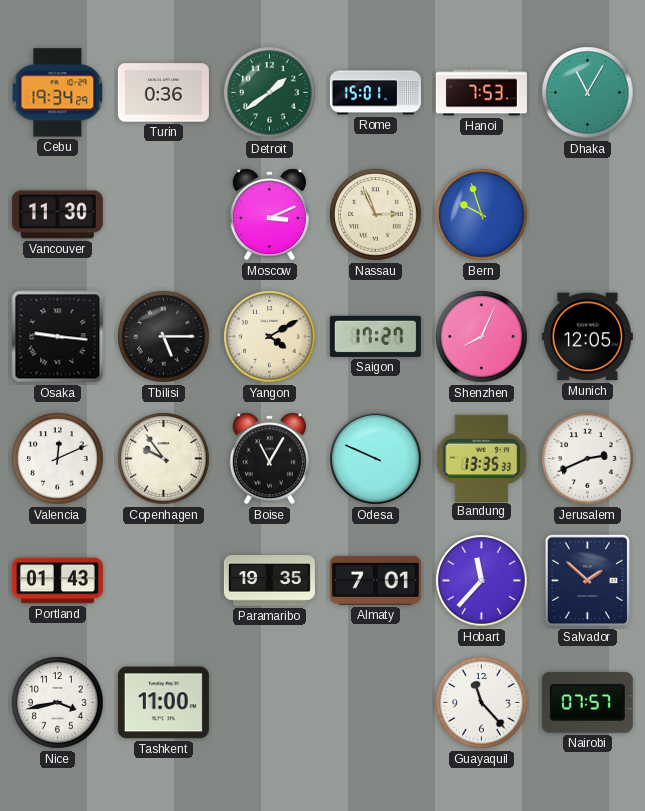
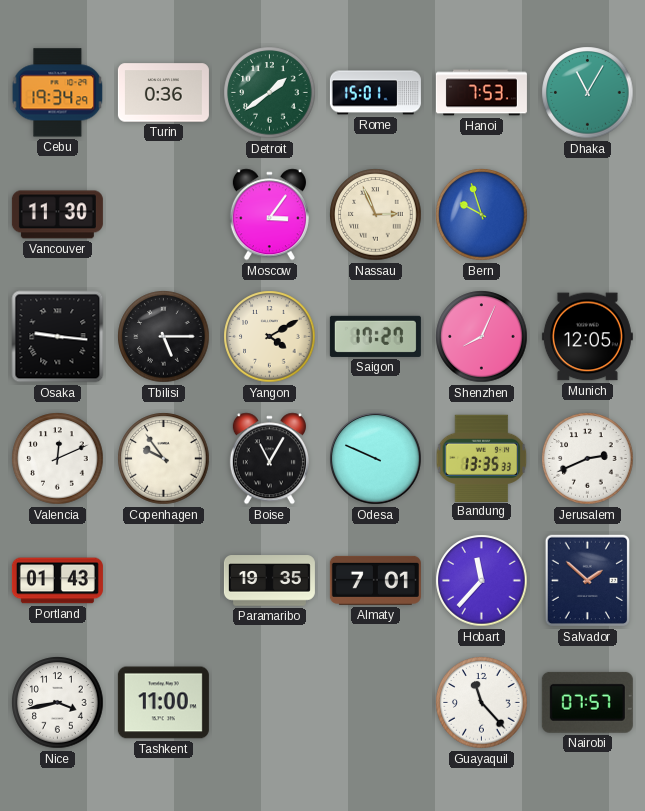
Moscow: 3:11 -> 3:06 (269, 215)
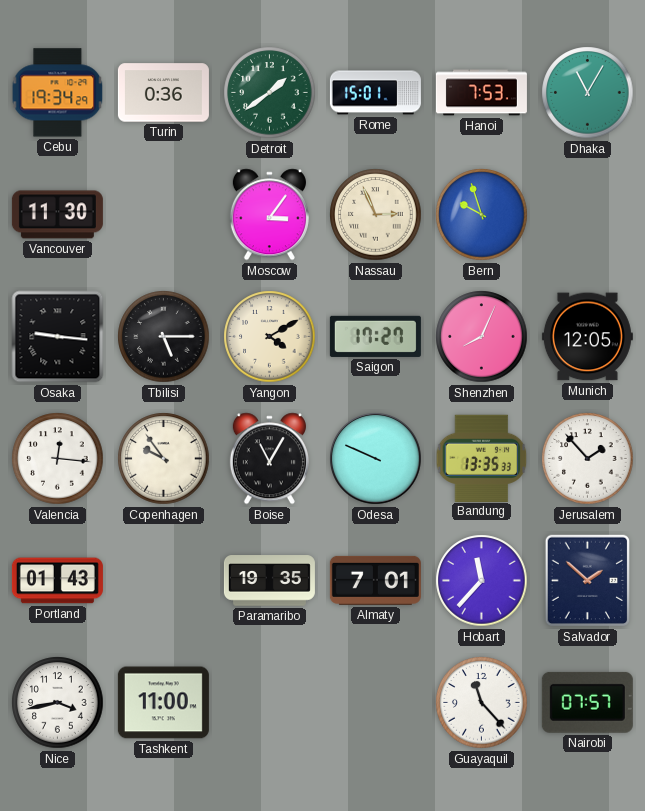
Valencia: 12:11 -> 12:16 (58, 459)
Jerusalem: 2:41 -> 1:53 (588, 459)
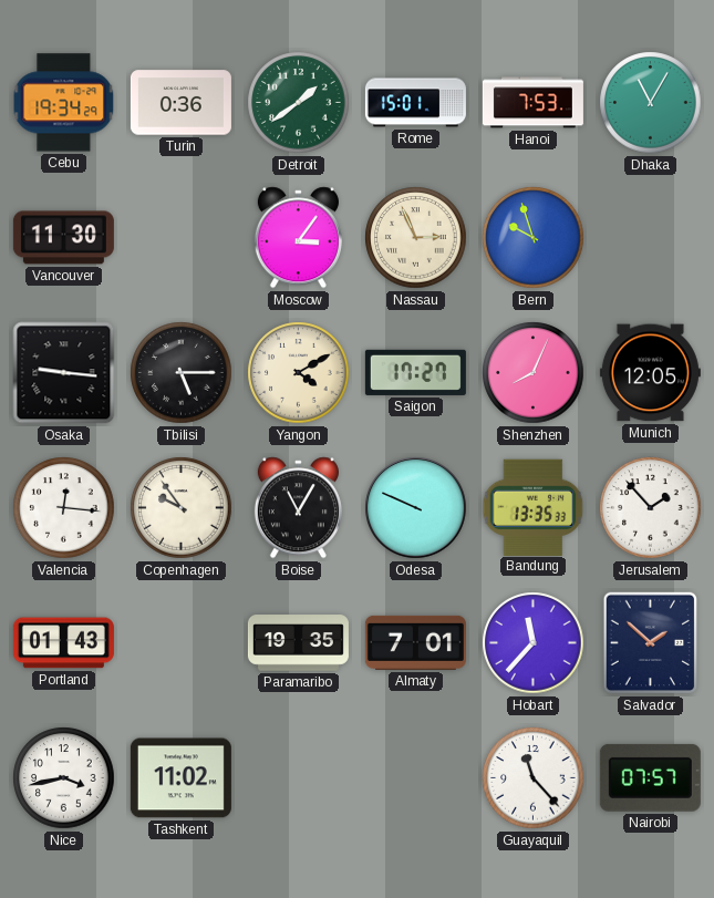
Tashkent: 11:00 -> 11:02 (180, 778)
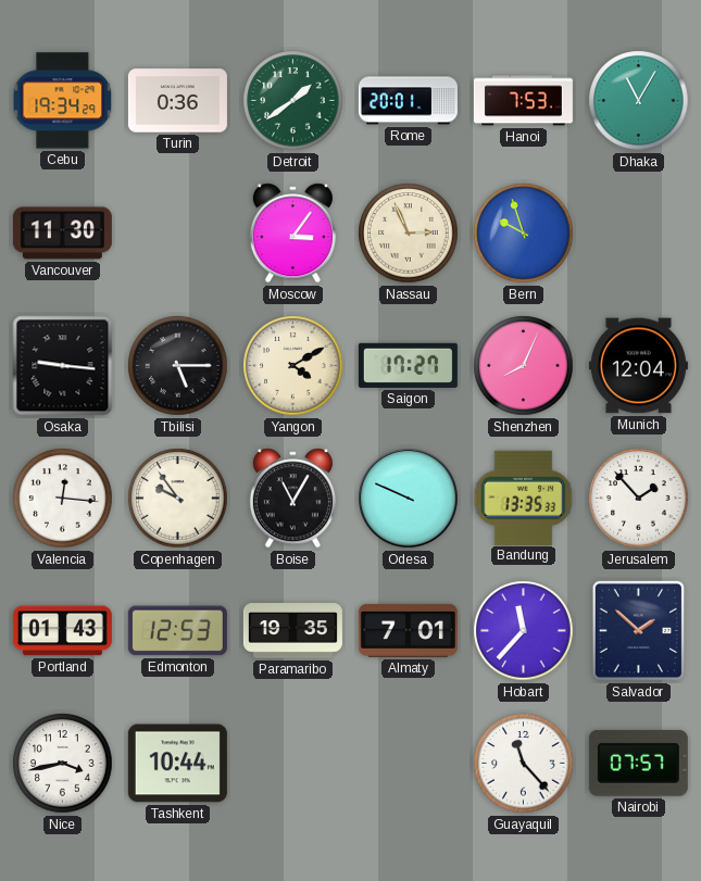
Rome: 15:01 -> 20:01 (408, 101)
Munich: 12:05 -> 12:04 (638, 366)
Edmonton: none -> 12:53 (177, 631)
Tashkent: 11:02 -> 10:44 (177, 764)
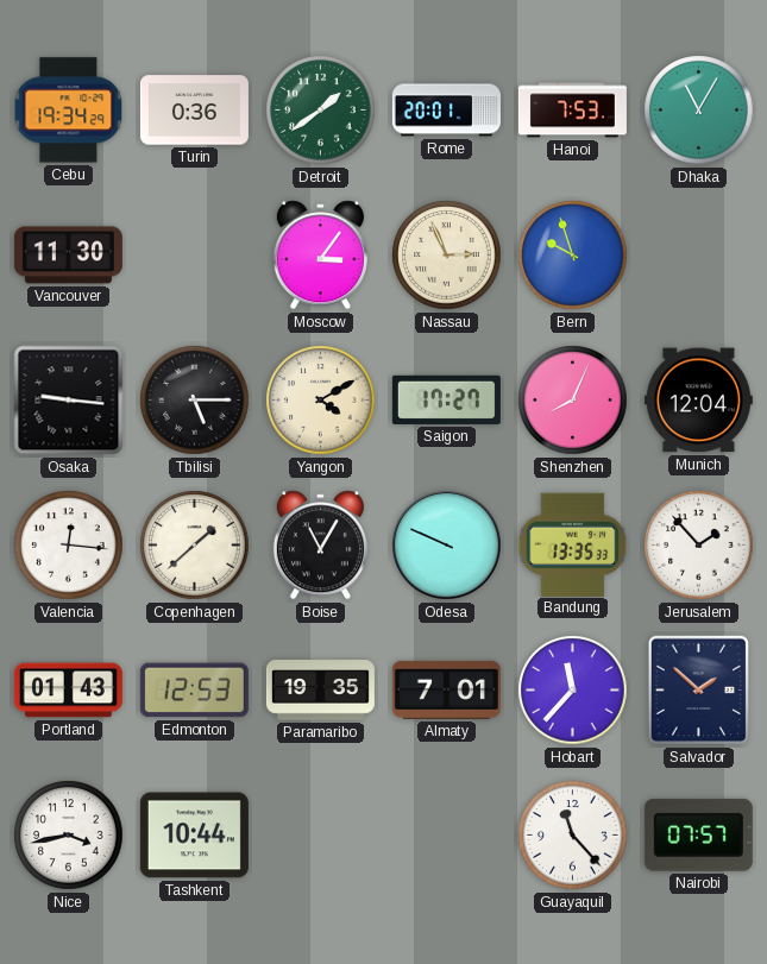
Copenhagen: 9:54 -> 1:38 (195, 546)
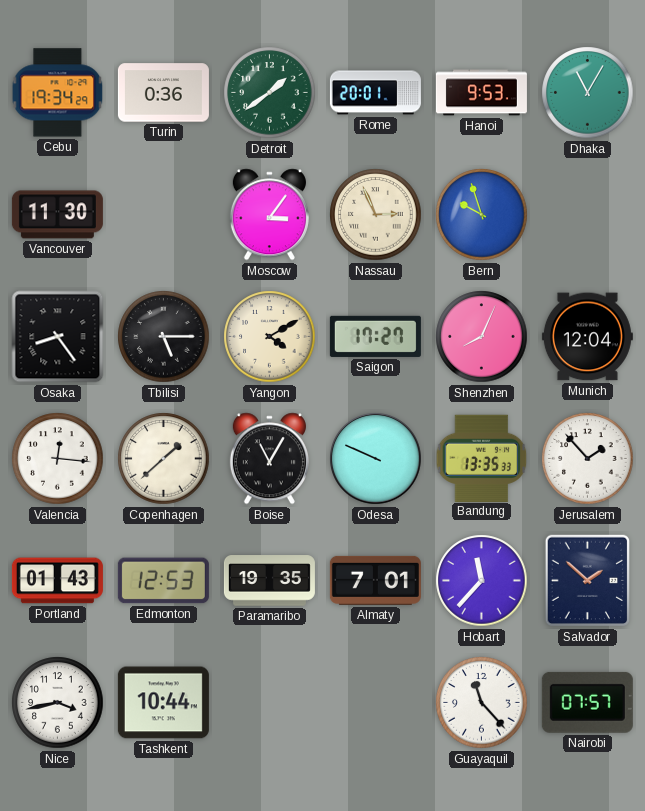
Hanoi: 7:53 -> 9:53 (481, 93)
Osaka: 9:16 -> 8:24 (58, 337)
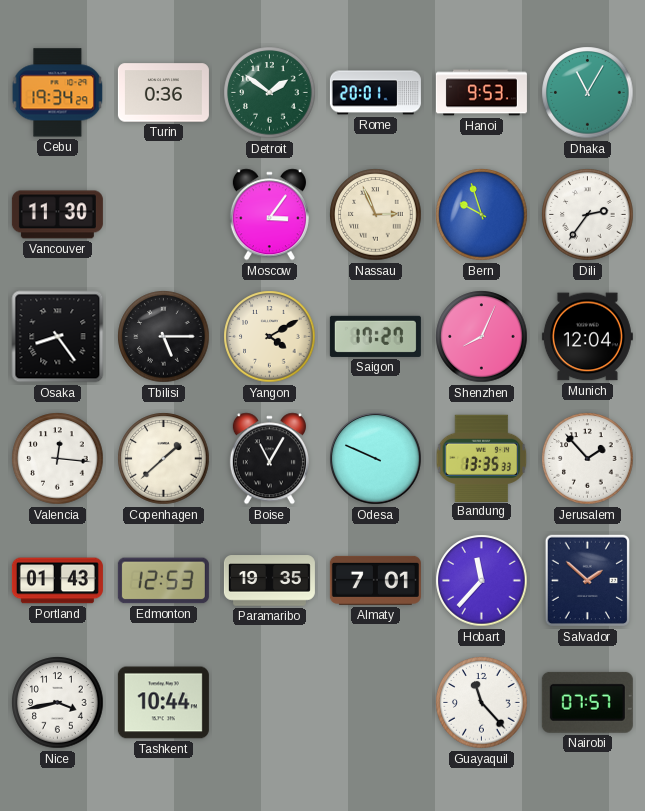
Detroit: 1:39 -> 1:51 (270, 93)
Dili: none -> 2:36 (588, 215)
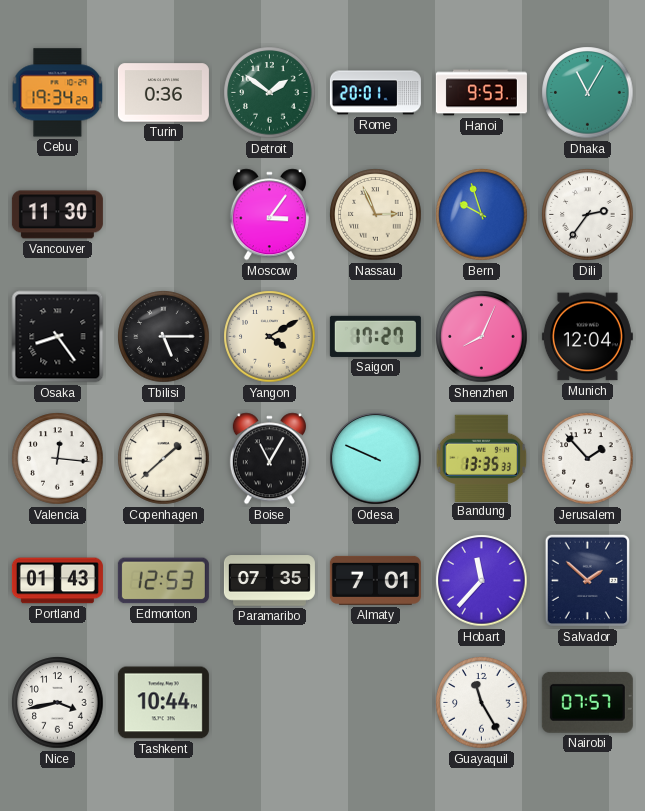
Paramaribo: 19:35 -> 07:35 (269, 581)
Guayaquil: 11:23 -> 11:25 (482, 703)
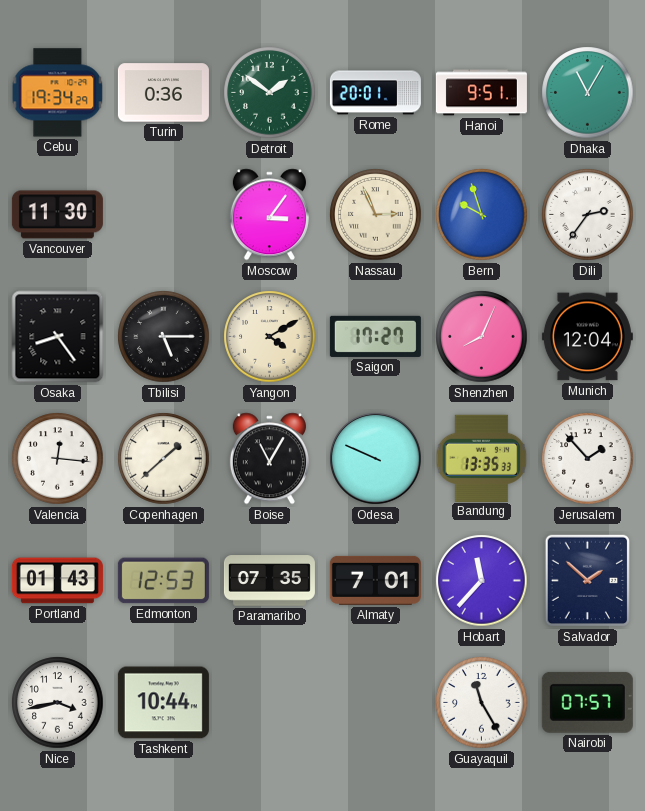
Hanoi: 9:53 -> 9:51 (481, 93)
